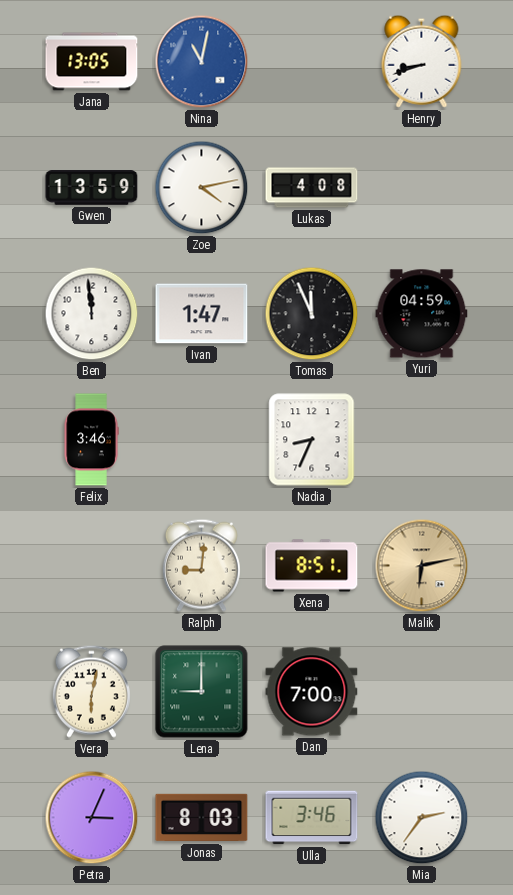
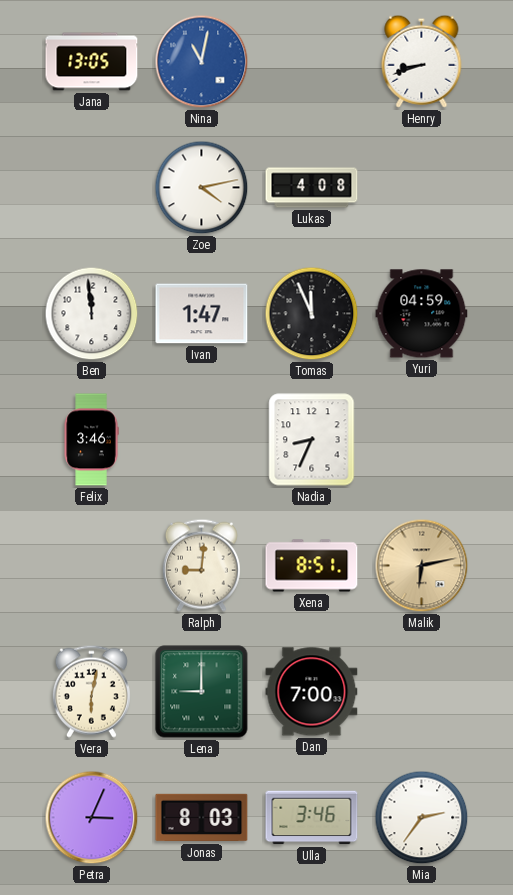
Gwen: 13:59 -> none (92, 188)
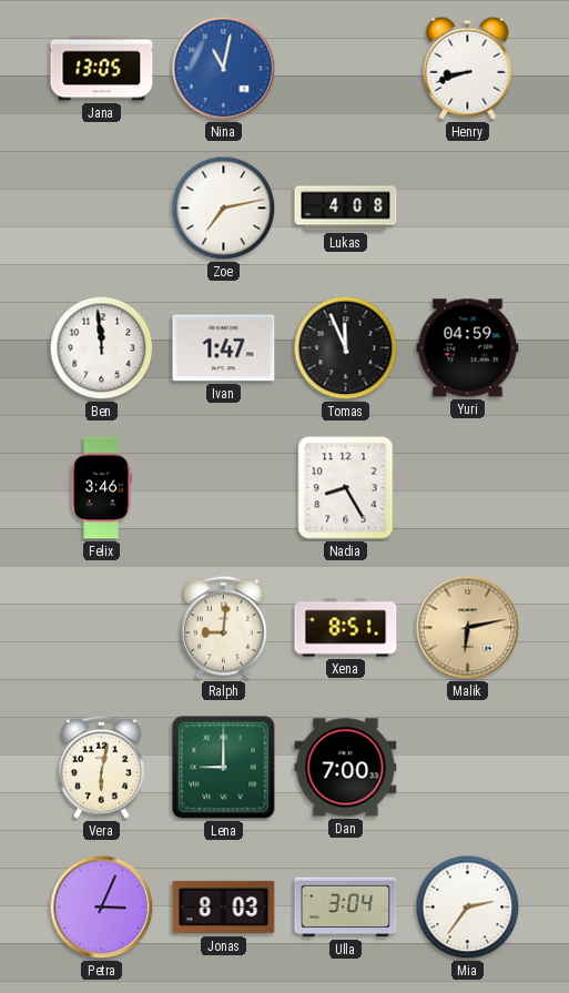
Zoe: 4:13 -> 7:13 (224, 209)
Nadia: 8:34 -> 8:25 (346, 488)
Ulla: 3:46 -> 3:04 (346, 908)
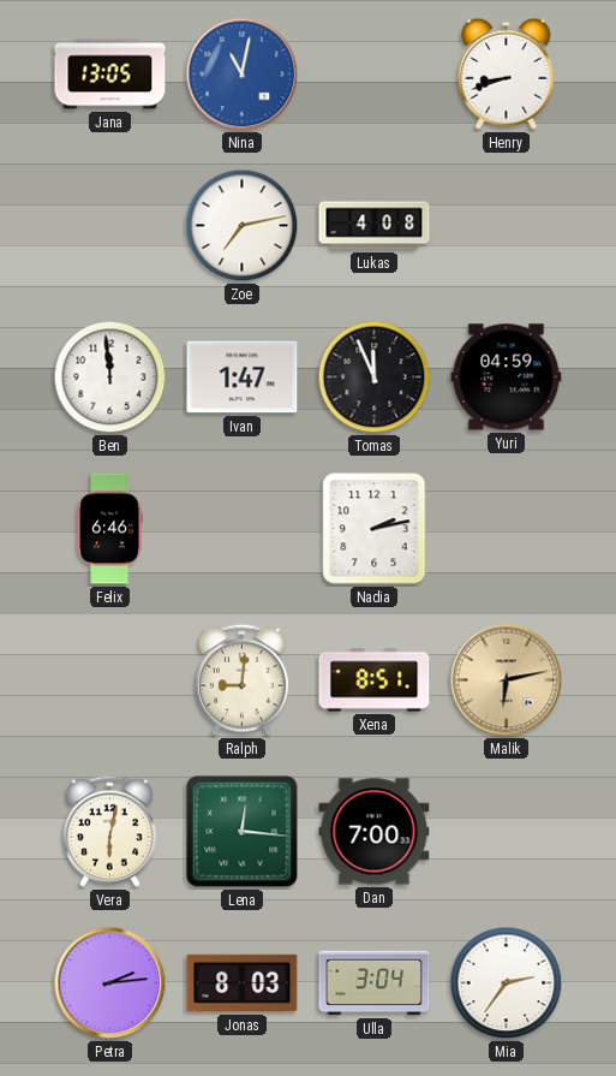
Felix: 3:46 -> 6:46 (109, 529)
Nadia: 8:25 -> 2:13 (375, 529)
Lena: 9:00 -> 12:16 (243, 832)
Petra: 3:04 -> 2:14 (110, 983)
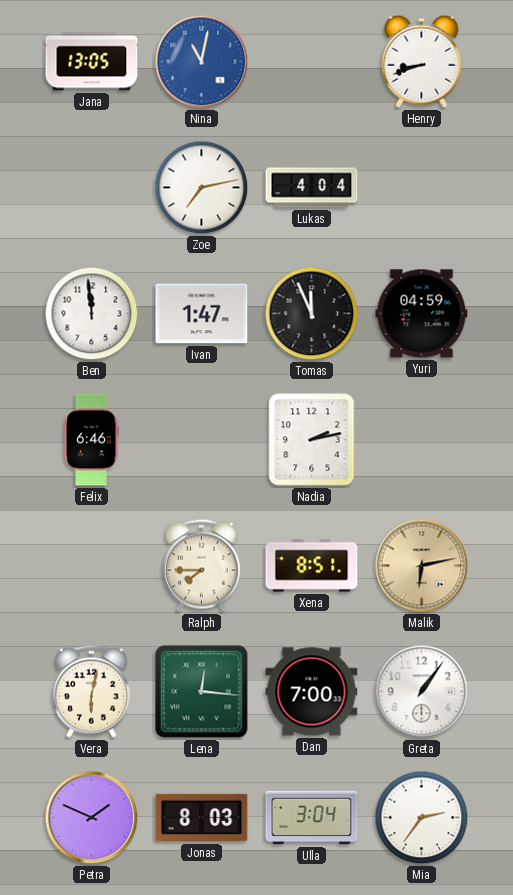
Lukas: 4:08 -> 4:04 (312, 188)
Ralph: 9:01 -> 7:45 (201, 565)
Greta: none -> 1:06 (422, 692)
Petra: 2:14 -> 1:49 (92, 818)
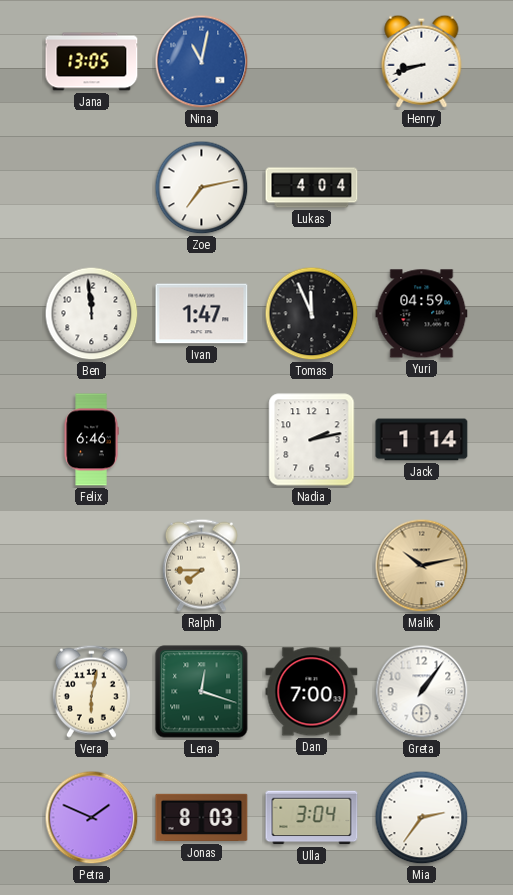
Jack: none -> 1:14 (422, 440)
Xena: 8:51 -> none (312, 566)
Malik: 6:13 -> 10:13 (422, 566)
Lena: 12:16 -> 12:18 (202, 692)
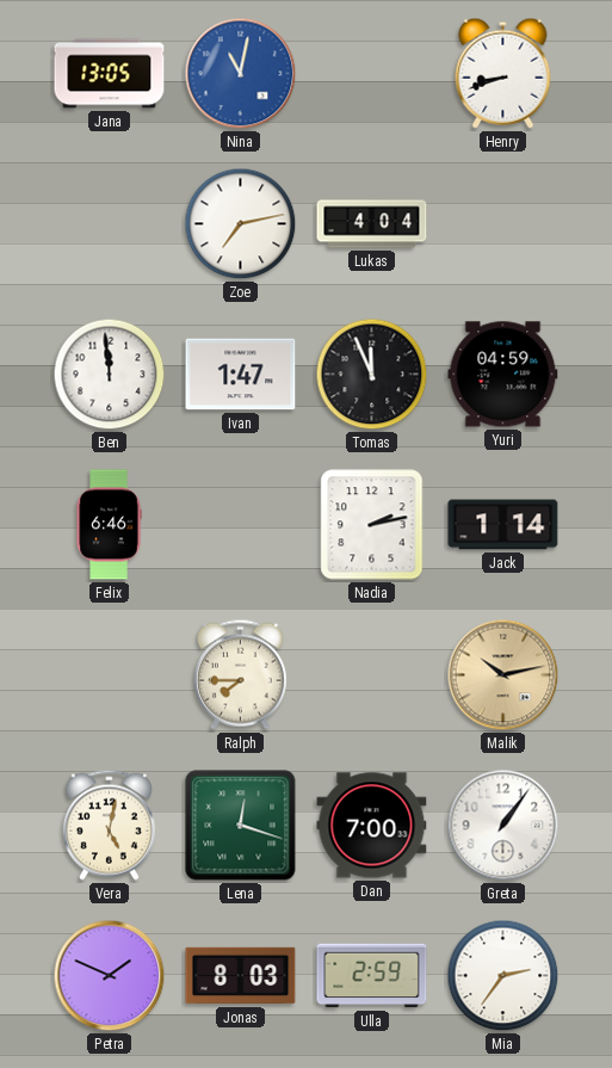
Vera: 6:02 -> 5:02 (109, 825)
Ulla: 3:04 -> 2:59 (372, 976)
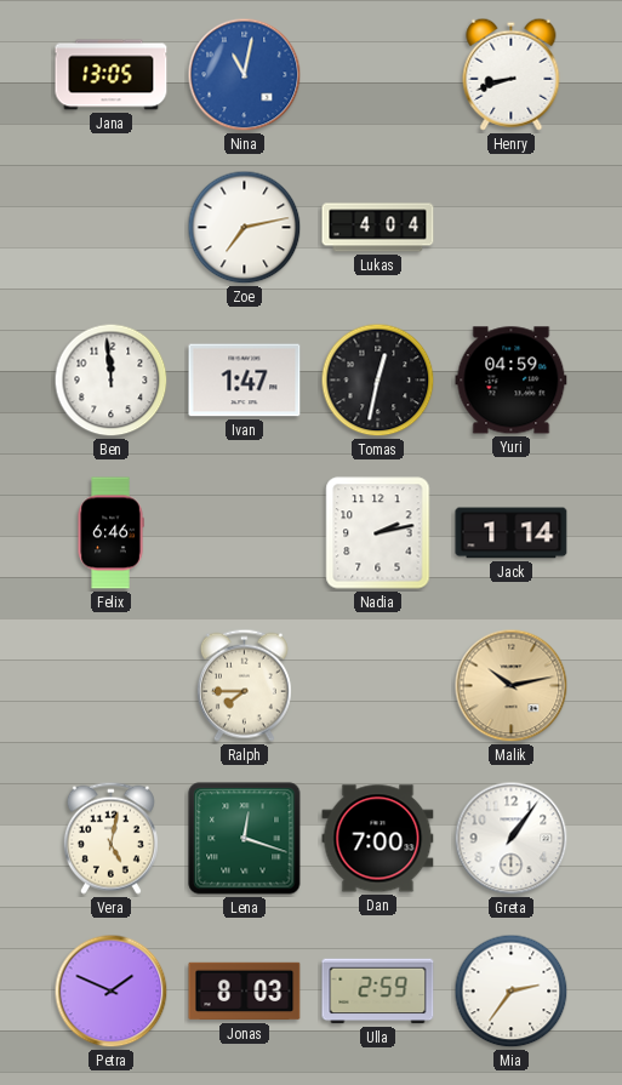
Tomas: 11:56 -> 12:32 (378, 381)
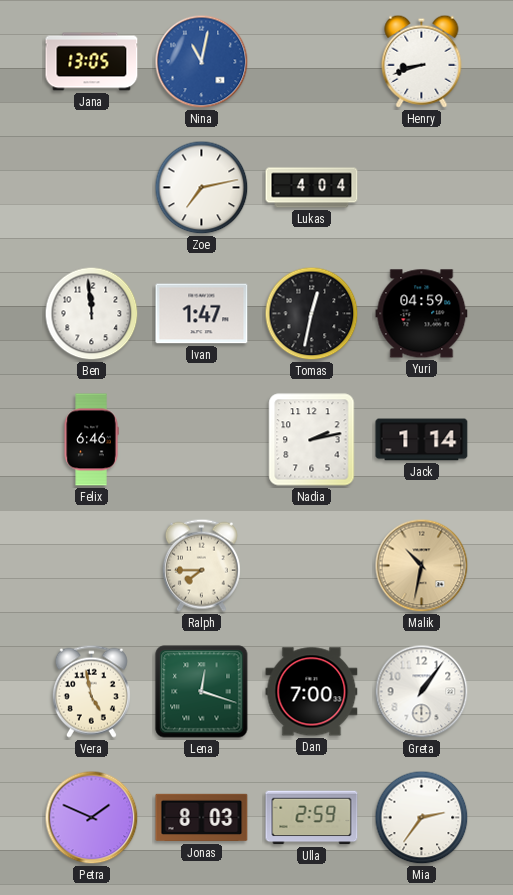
Malik: 10:13 -> 10:32 (422, 566)
Vera: 5:02 -> 4:58 (91, 691)
